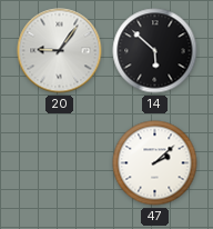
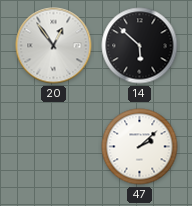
20: 9:06 -> 12:54 (54, 46)
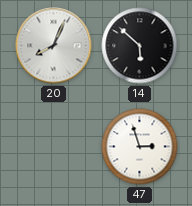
20: 12:54 -> 8:04 (54, 46)
47: 2:08 -> 2:57 (140, 147)
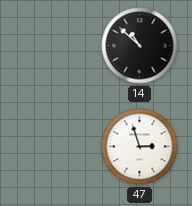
20: 8:04 -> none (54, 46)
14: 5:52 -> 10:52 (140, 46)
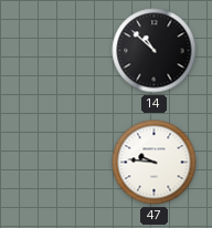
47: 2:57 -> 9:46 (155, 163)
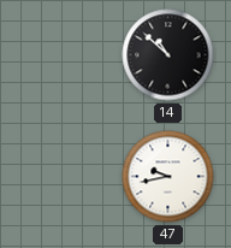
47: 9:46 -> 9:43 (168, 177)
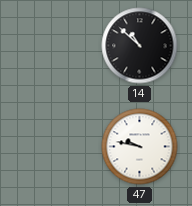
47: 9:43 -> 9:47 (140, 147)
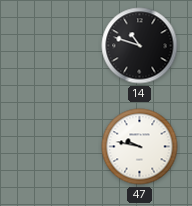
14: 10:52 -> 10:48 (140, 46)
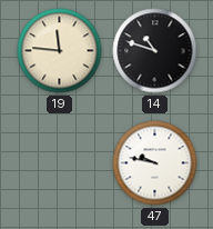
19: none -> 11:46 (60, 51)
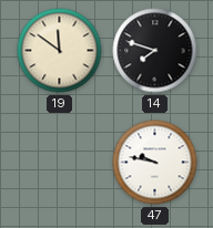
19: 11:46 -> 11:51 (60, 51)
14: 10:48 -> 7:48 (155, 51)
